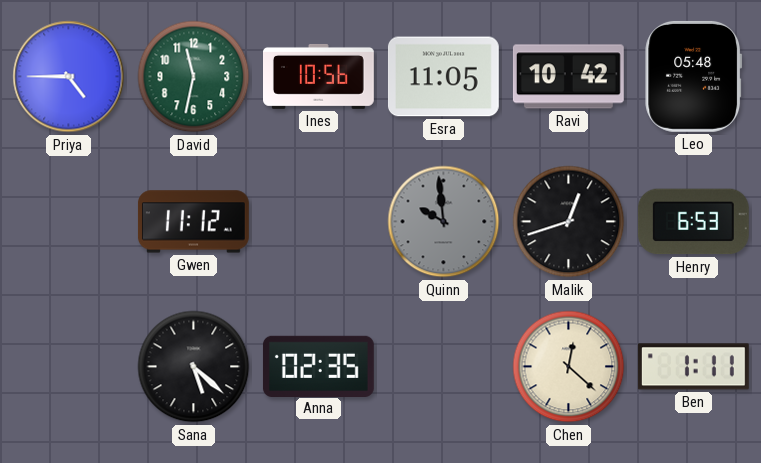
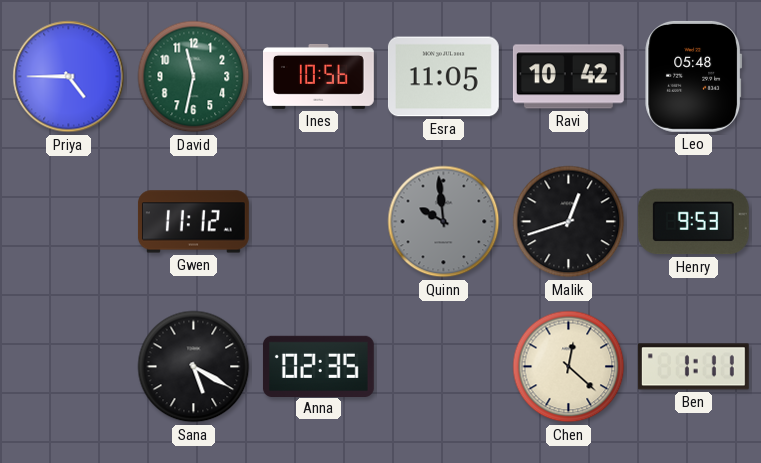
Henry: 6:53 -> 9:53 (693, 222)
Sana: 5:22 -> 5:20 (194, 367)
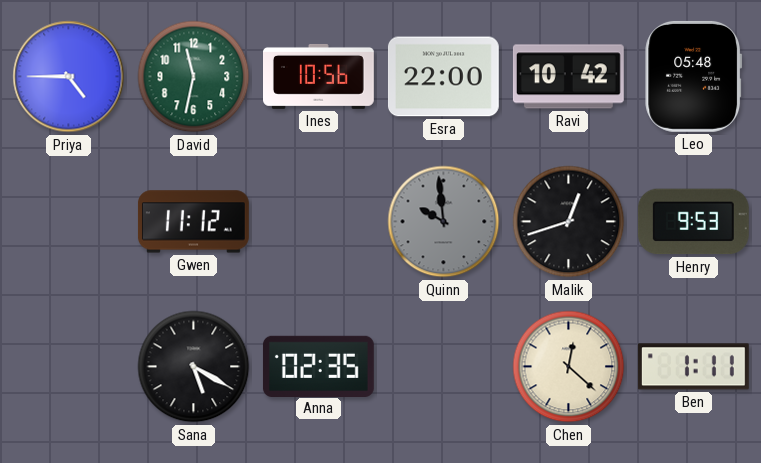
Esra: 11:05 -> 22:00 (443, 77)
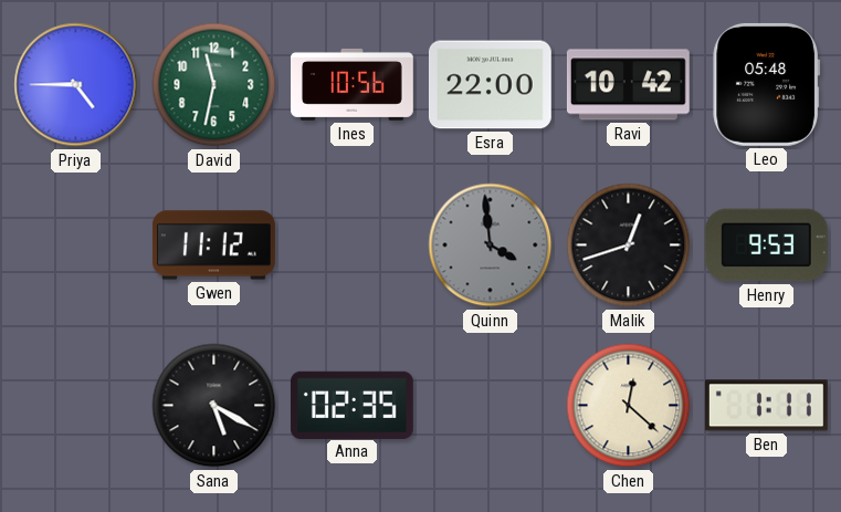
Quinn: 9:59 -> 3:59 (491, 245)
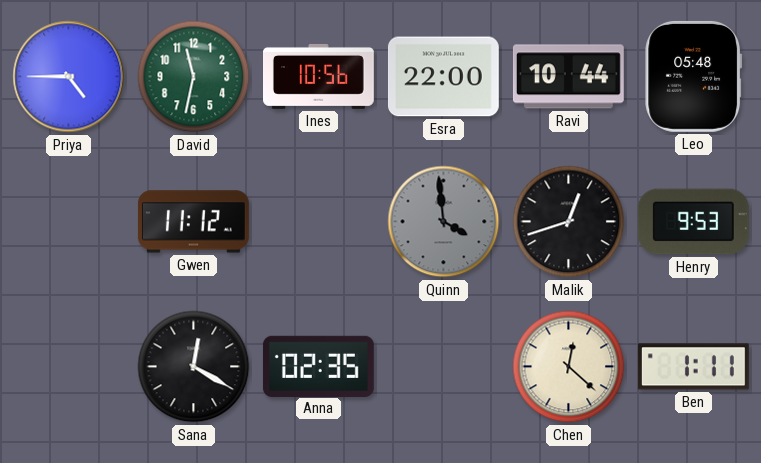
Ravi: 10:42 -> 10:44 (568, 77)
Sana: 5:20 -> 12:20 (194, 367)
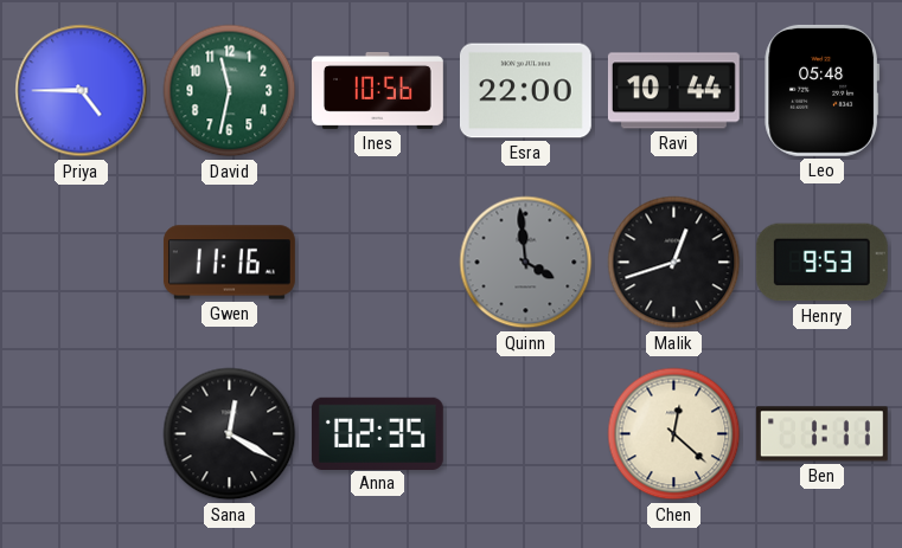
Gwen: 11:12 -> 11:16 (229, 263)
